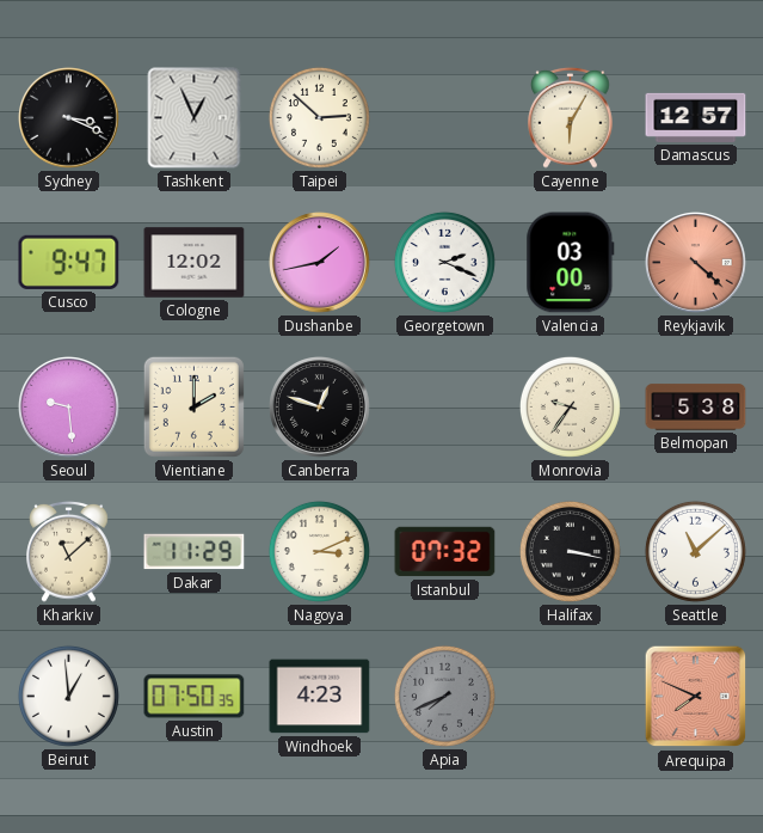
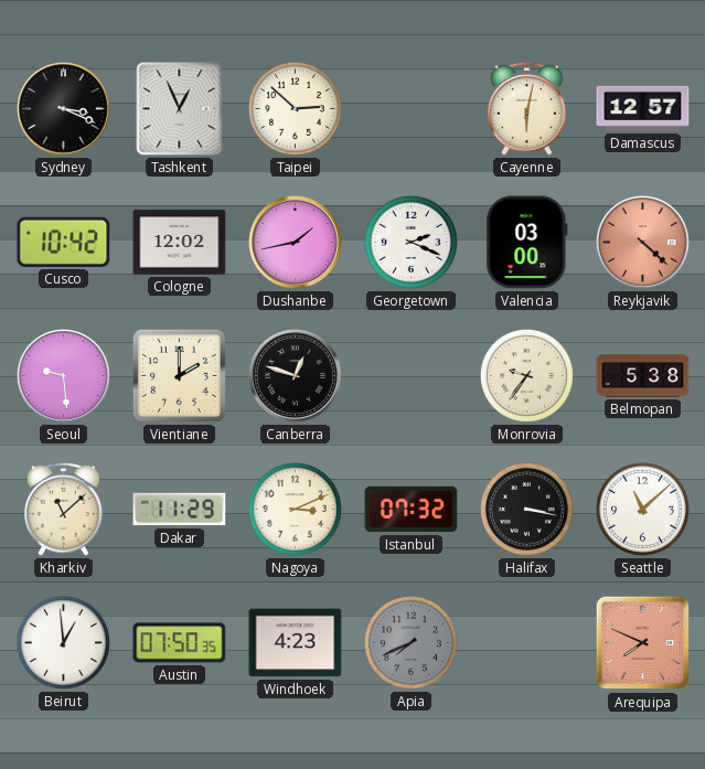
Cayenne: 6:05 -> 6:02 (527, 108)
Cusco: 9:47 -> 10:42 (64, 242)
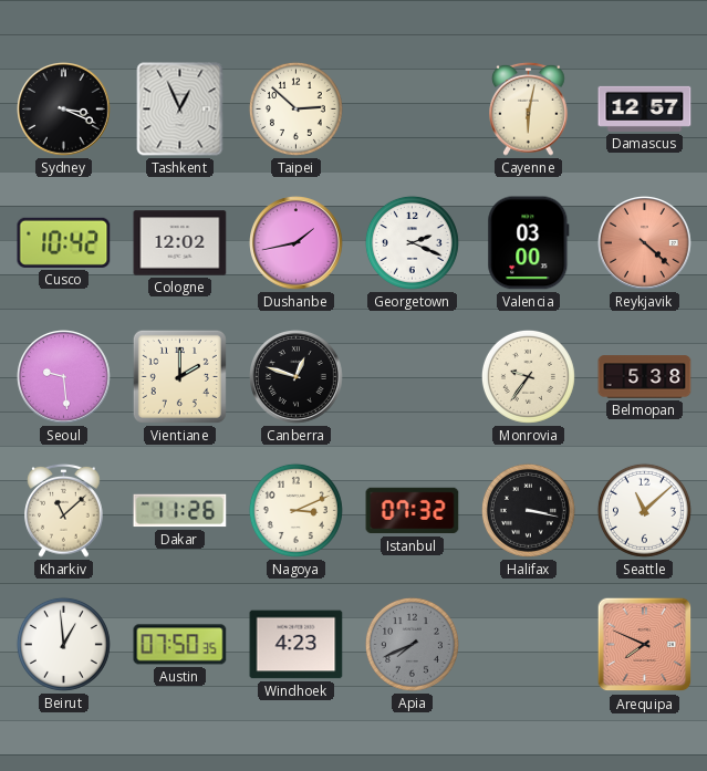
Dakar: 11:29 -> 11:26 (180, 511)
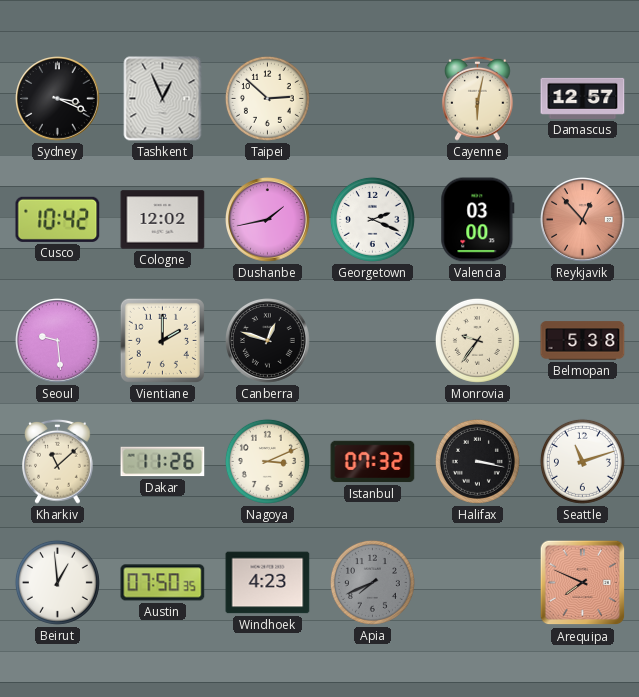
Reykjavik: 4:22 -> 12:53 (583, 220)
Seattle: 11:08 -> 11:12 (582, 461)
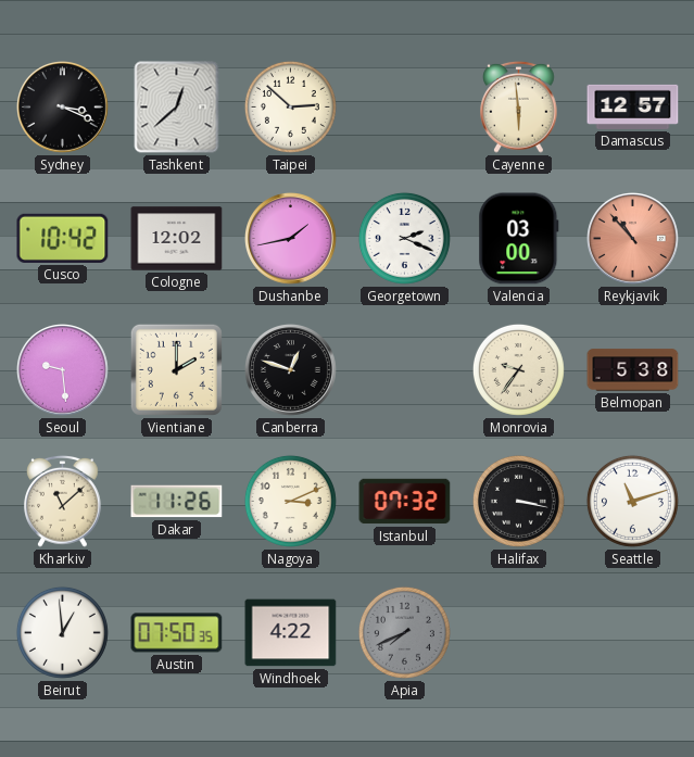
Tashkent: 12:56 -> 12:38 (177, 108)
Cayenne: 6:02 -> 5:59 (519, 106)
Reykjavik: 12:53 -> 10:53 (633, 239)
Windhoek: 4:23 -> 4:22 (291, 633)
Arequipa: 7:49 -> none (583, 583)
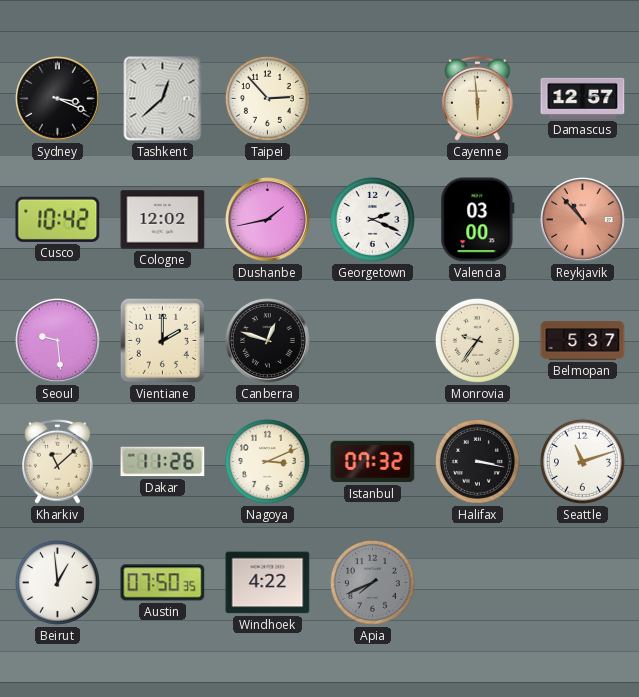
Taipei: 2:52 -> 2:53 (267, 98)
Belmopan: 5:38 -> 5:37 (583, 341)
